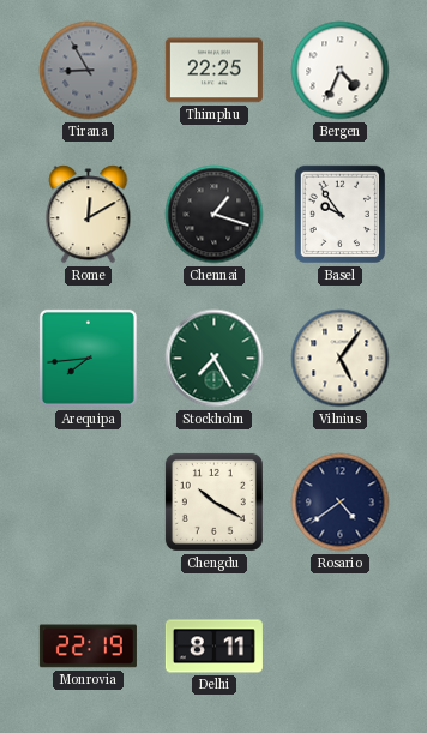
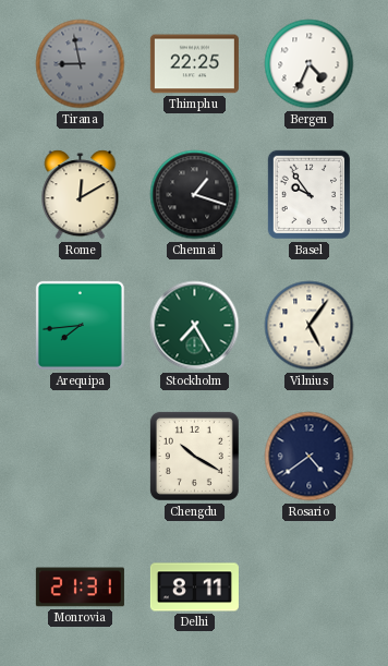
Tirana: 8:55 -> 8:58 (81, 64)
Monrovia: 22:19 -> 21:31 (80, 588)
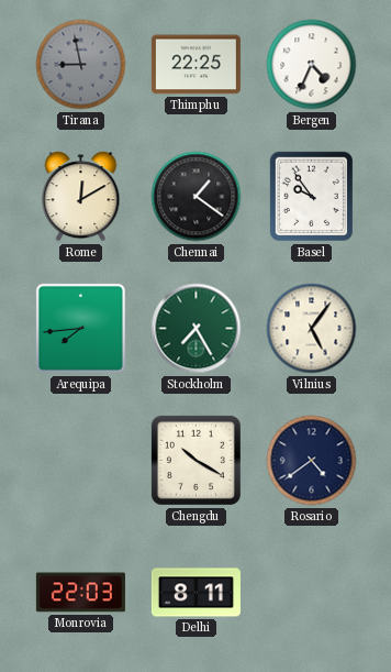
Chennai: 1:18 -> 1:21 (197, 197)
Monrovia: 21:31 -> 22:03 (80, 593)
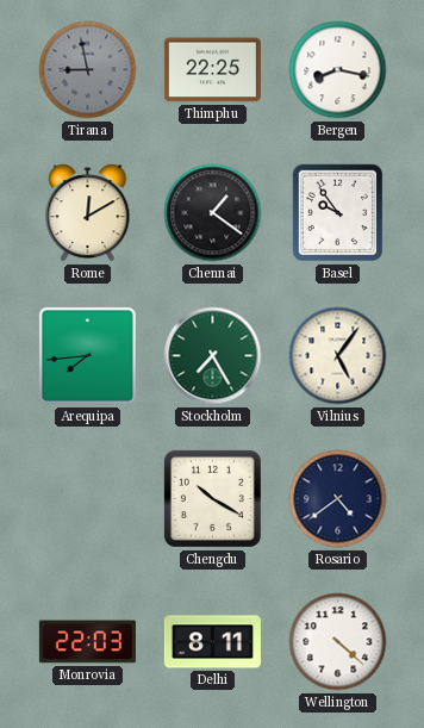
Bergen: 4:34 -> 8:17 (338, 70)
Wellington: none -> 4:22 (338, 642)
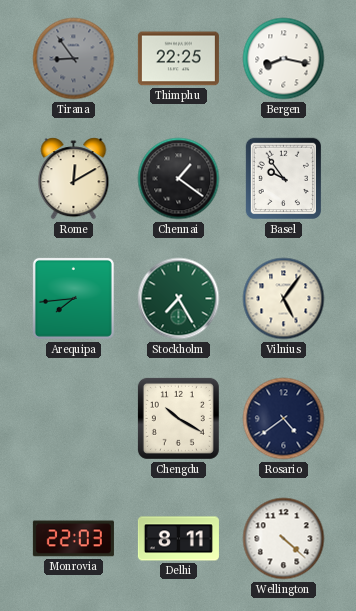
Tirana: 8:58 -> 8:54 (74, 59)
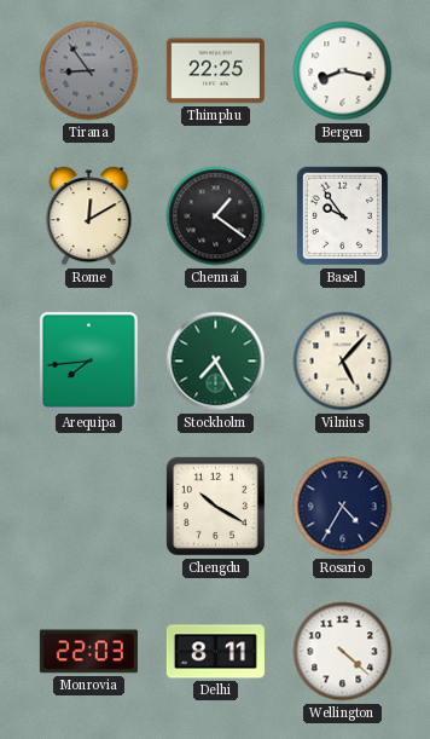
Vilnius: 5:06 -> 5:07 (343, 362)
Rosario: 4:39 -> 4:35 (343, 507)
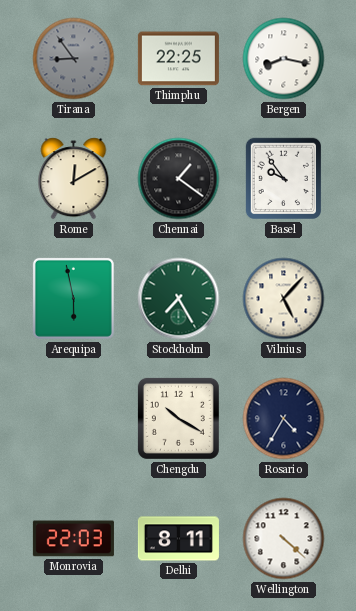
Arequipa: 7:44 -> 5:58 (73, 298)
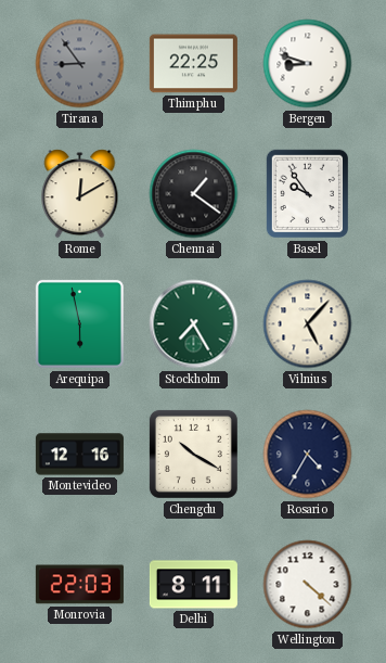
Bergen: 8:17 -> 8:48 (308, 64)
Montevideo: none -> 12:16 (79, 455)
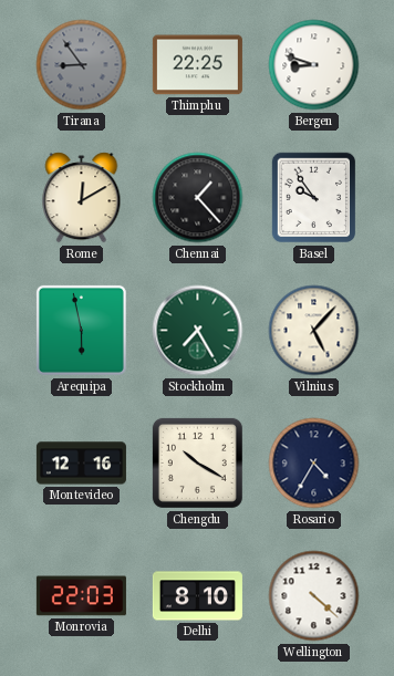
Chennai: 1:21 -> 1:23 (198, 198)
Delhi: 8:11 -> 8:10 (197, 596)
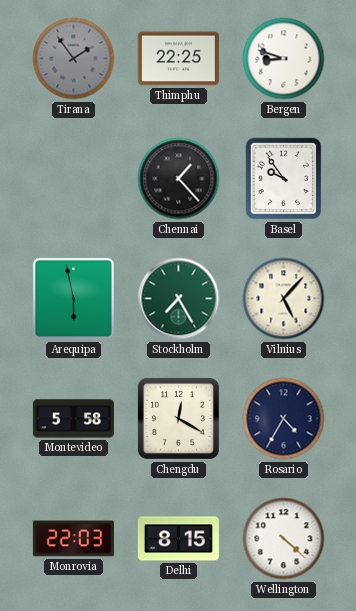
Tirana: 8:54 -> 1:54 (74, 59)
Rome: 12:10 -> none (82, 198)
Montevideo: 12:16 -> 5:58 (73, 419)
Chengdu: 10:20 -> 12:20 (178, 418)
Delhi: 8:10 -> 8:15 (178, 539)
